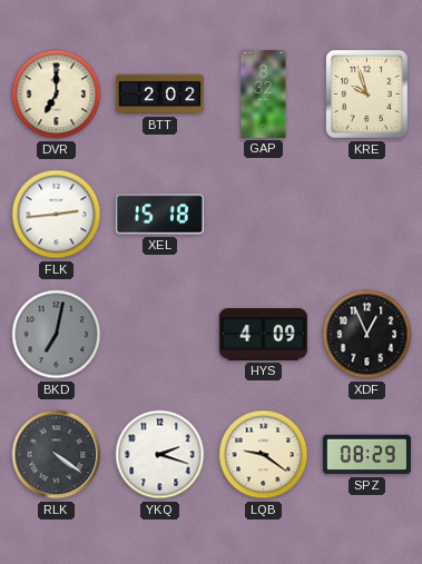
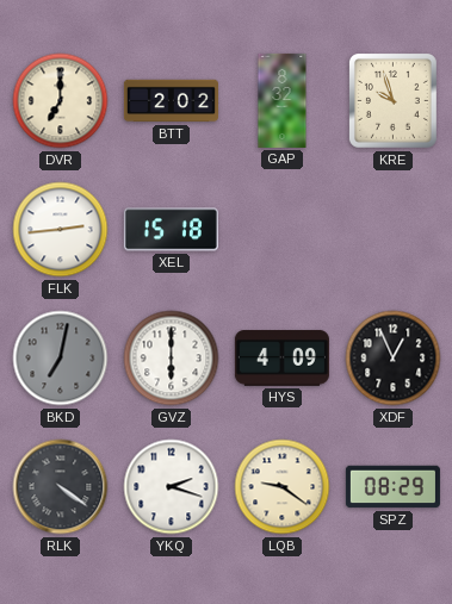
GVZ: none -> 6:00 (172, 359)
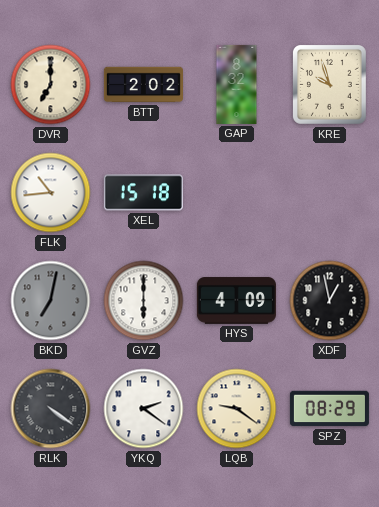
FLK: 2:44 -> 10:44 (51, 193)
XDF: 12:56 -> 12:58 (330, 301)
YKQ: 2:18 -> 2:21 (144, 409)
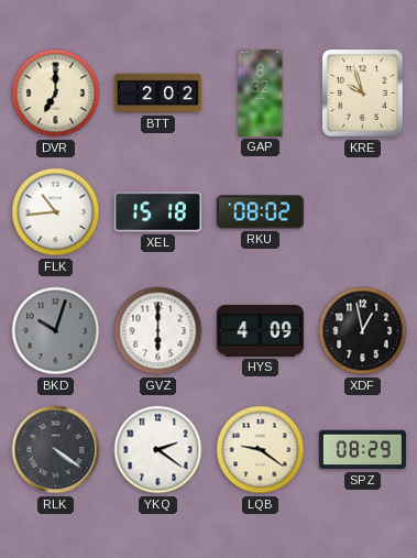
RKU: none -> 08:02 (260, 212)
BKD: 7:02 -> 10:03 (56, 331)
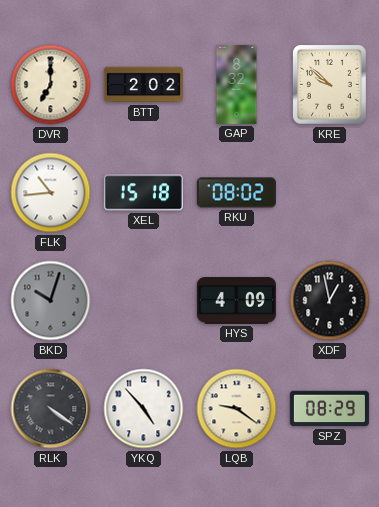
KRE: 9:57 -> 9:52 (329, 84)
GVZ: 6:00 -> none (158, 331)
YKQ: 2:21 -> 4:53 (144, 409)
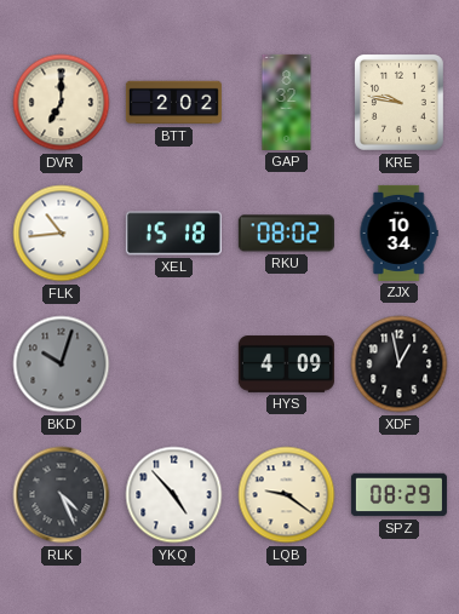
KRE: 9:52 -> 9:47 (398, 102)
ZJX: none -> 10:34 (398, 233)
RLK: 4:21 -> 4:26 (62, 495)
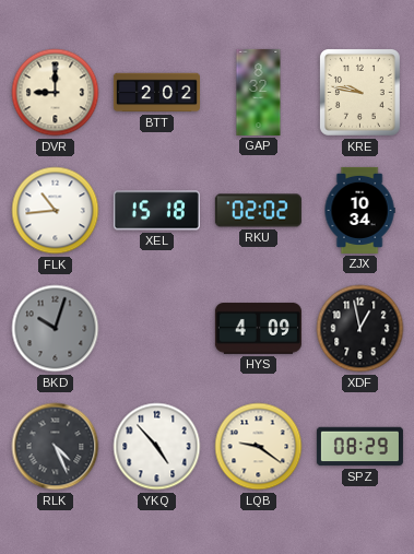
DVR: 7:00 -> 9:00 (56, 93)
RKU: 08:02 -> 02:02 (258, 211)
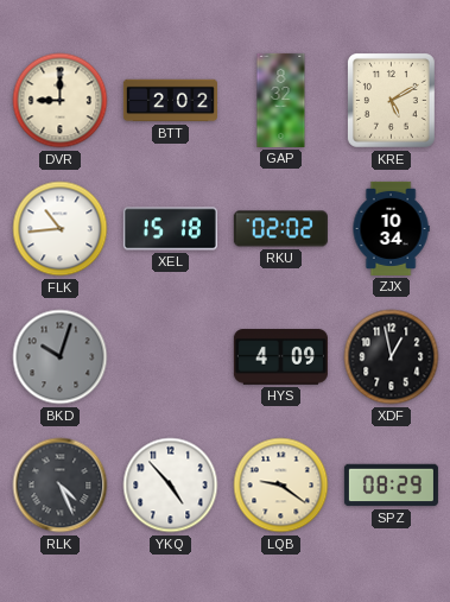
KRE: 9:47 -> 5:10 (391, 100)
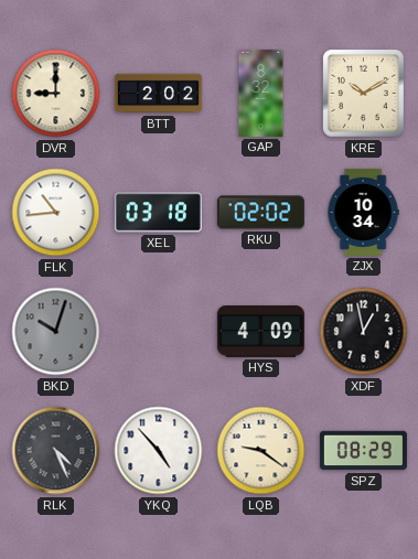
KRE: 5:10 -> 10:10 (363, 93)
XEL: 15:18 -> 03:18 (158, 213)
